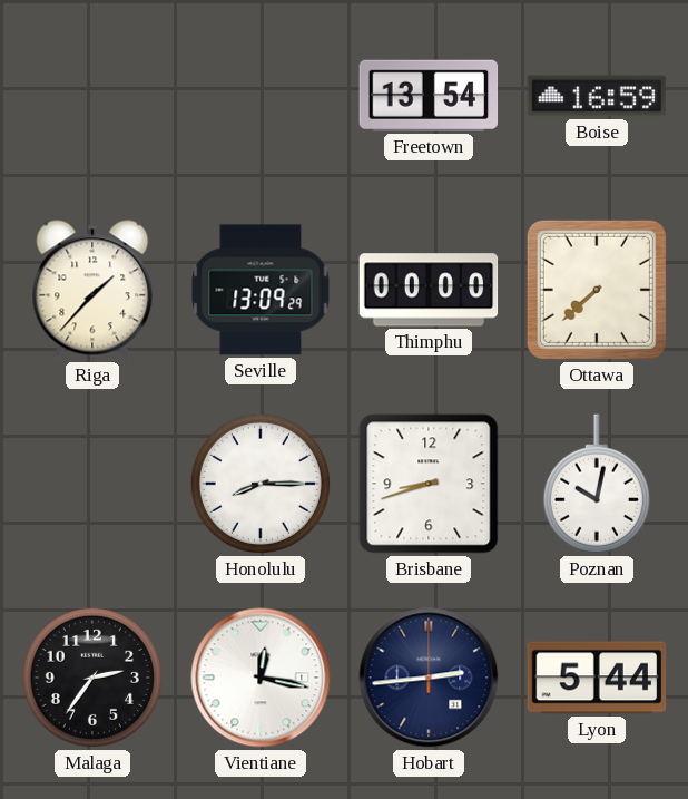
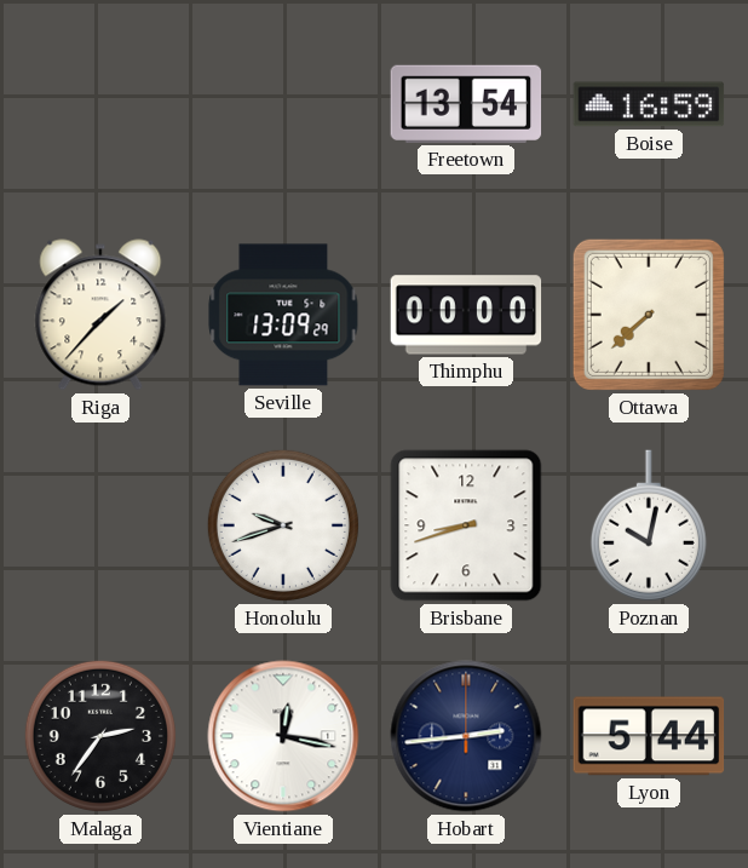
Honolulu: 8:15 -> 9:42 (283, 525)
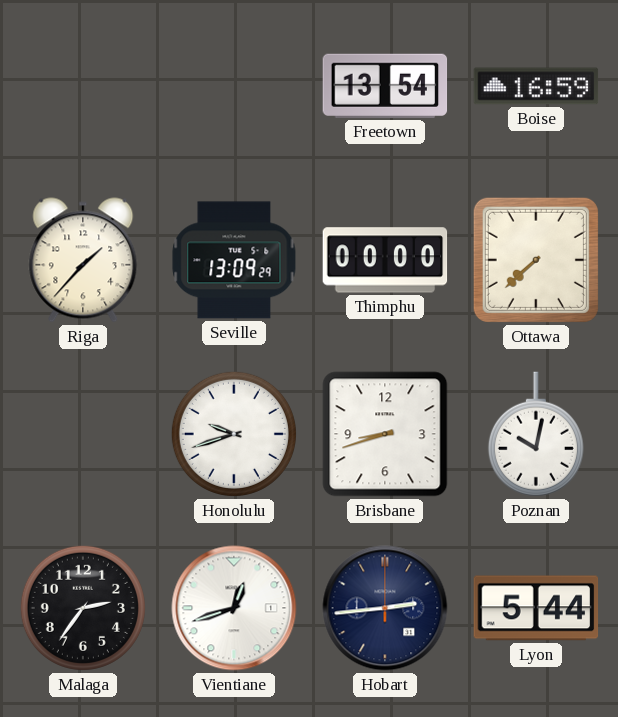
Vientiane: 12:17 -> 12:42 (234, 608)
